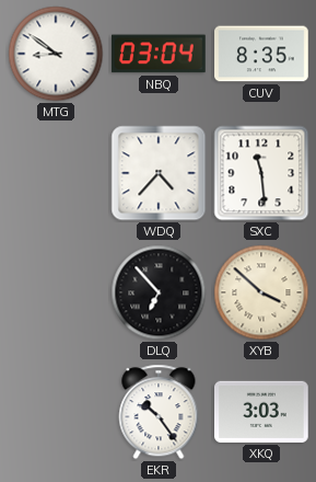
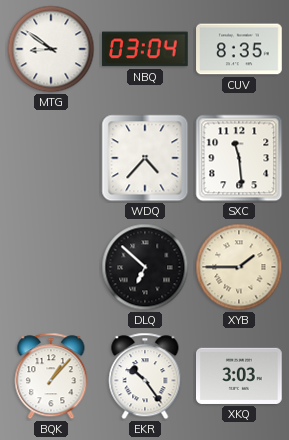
DLQ: 6:53 -> 6:52 (145, 267)
XYB: 3:52 -> 1:45 (239, 267)
BQK: none -> 1:07 (51, 376)
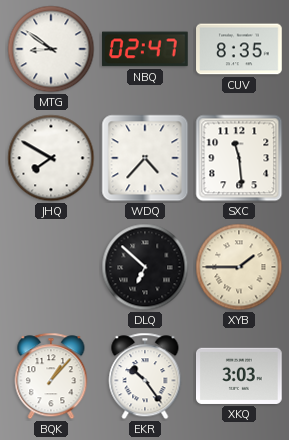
NBQ: 03:04 -> 02:47 (146, 49)
JHQ: none -> 7:50 (51, 158)
